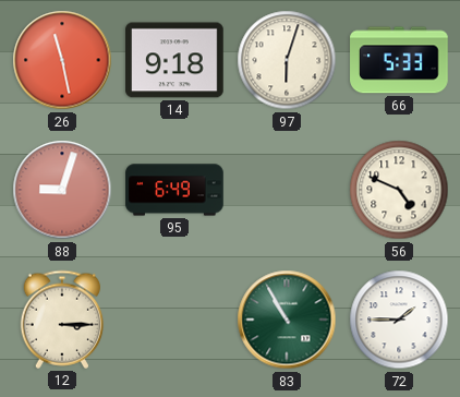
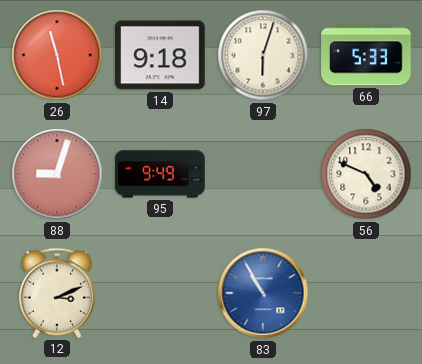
95: 6:49 -> 9:49 (160, 174)
12: 3:15 -> 3:11 (57, 293)
83 dial: green -> blue (263, 293)
72: 1:45 -> none (399, 320)
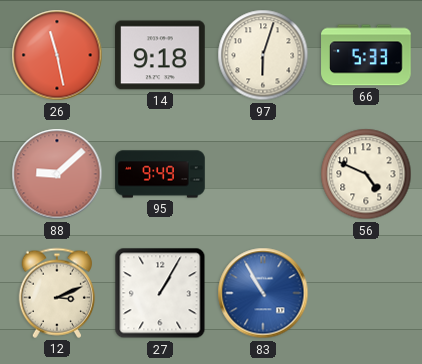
88: 9:03 -> 9:08 (57, 174)
27: none -> 1:05 (160, 293)
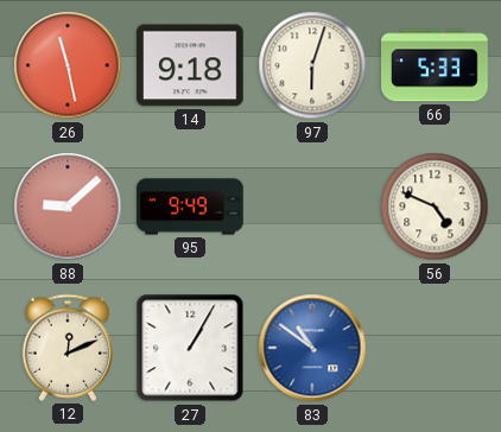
12: 3:11 -> 12:11 (68, 348)
83: 10:55 -> 10:51 (312, 348)
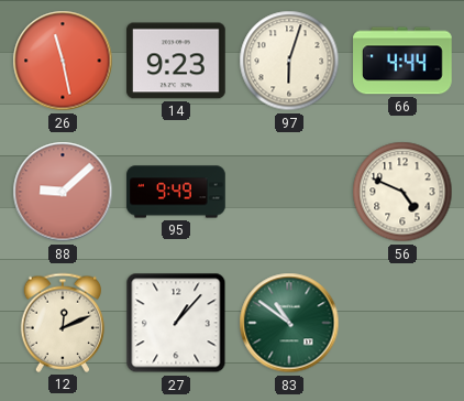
14: 9:18 -> 9:23 (176, 61)
66: 5:33 -> 4:44 (402, 61)
27: 1:05 -> 1:07 (176, 323)
83 dial: blue -> green (289, 323)
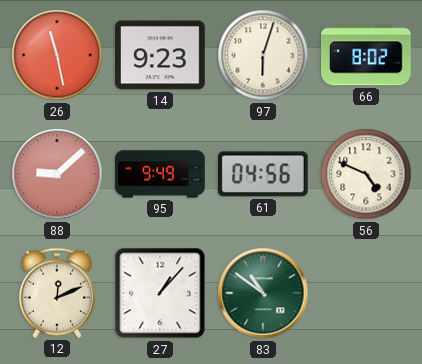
66: 4:44 -> 8:02 (366, 55)
61: none -> 04:56 (264, 174)
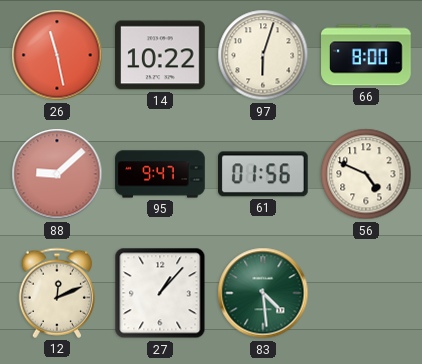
14: 9:23 -> 10:22 (160, 55)
66: 8:02 -> 8:00 (366, 55)
95: 9:49 -> 9:47 (160, 174)
61: 04:56 -> 01:56 (264, 174)
83: 10:51 -> 4:29 (263, 293)
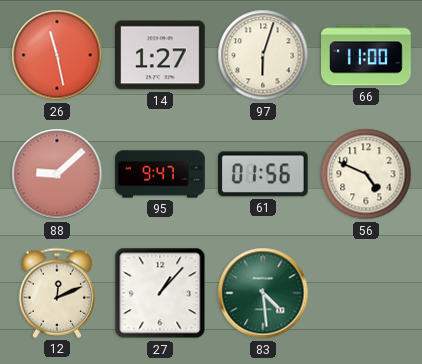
14: 10:22 -> 1:27 (160, 55)
66: 8:00 -> 11:00 (366, 55)
